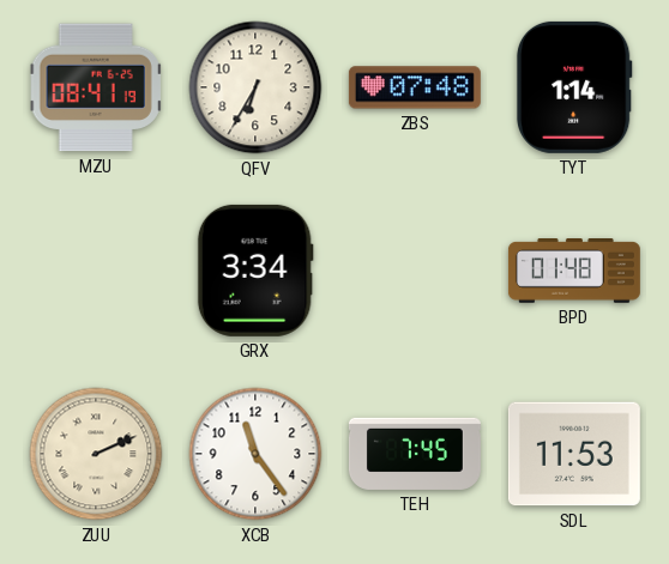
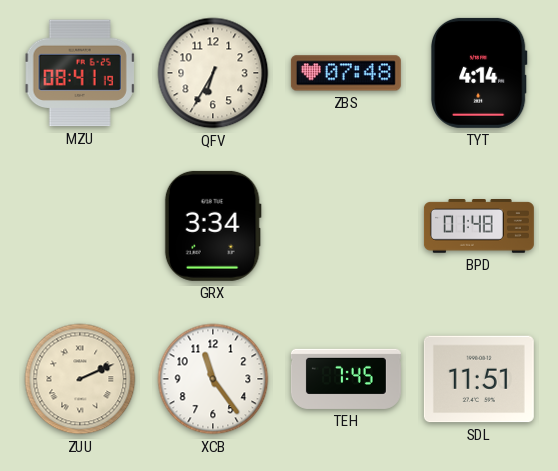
TYT: 1:14 -> 4:14 (479, 73)
SDL: 11:53 -> 11:51 (479, 379)
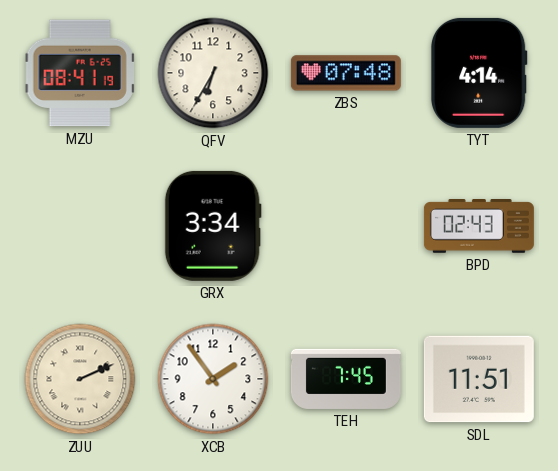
BPD: 01:48 -> 02:43 (479, 227)
XCB: 11:24 -> 1:54 (213, 379)
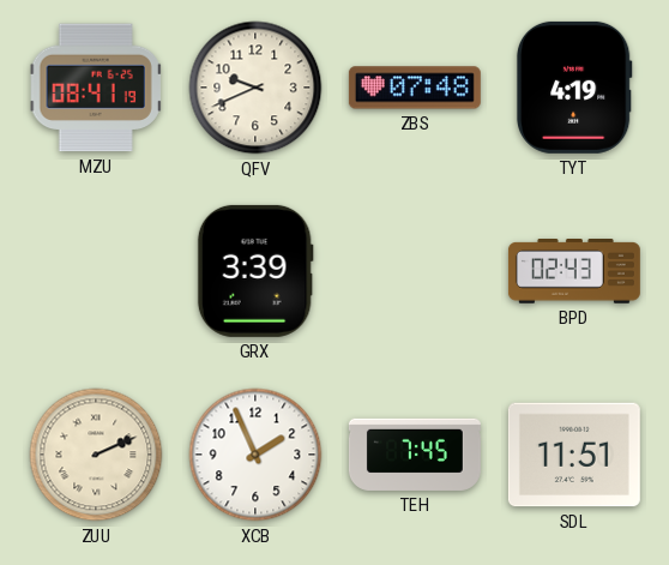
QFV: 6:35 -> 9:41 (255, 88)
TYT: 4:14 -> 4:19 (574, 88)
GRX: 3:34 -> 3:39 (255, 271)
XCB: 1:54 -> 1:56 (255, 455)
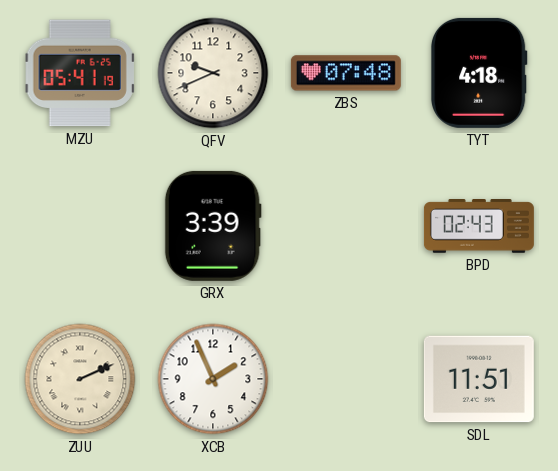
MZU: 08:41 -> 05:41 (80, 73)
TYT: 4:19 -> 4:18 (479, 73)
TEH: 7:45 -> none (415, 455)
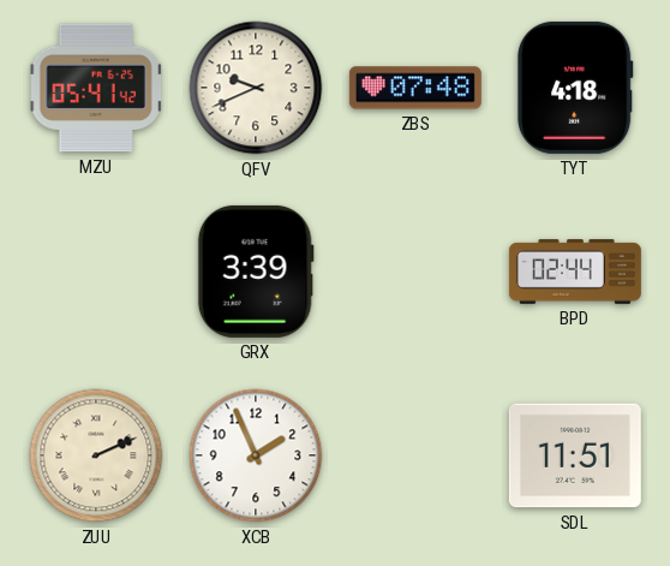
MZU: 05:41:19 -> 05:41:42 (96, 88)
BPD: 02:43 -> 02:44 (575, 273)
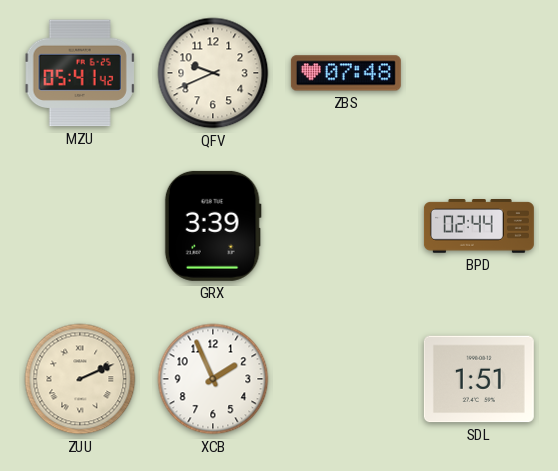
TYT: 4:18 -> none (575, 88)
SDL: 11:51 -> 1:51 (479, 379)
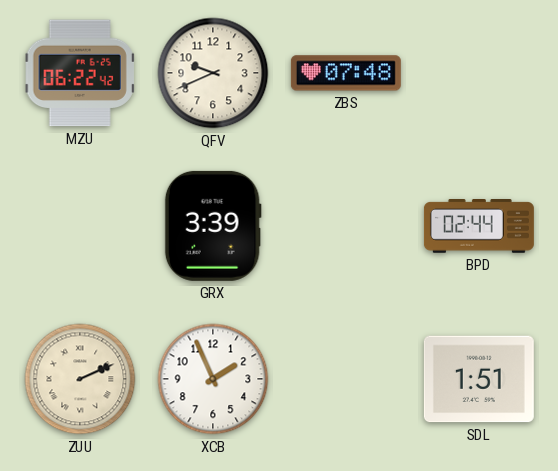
MZU: 05:41 -> 06:22 (80, 73)
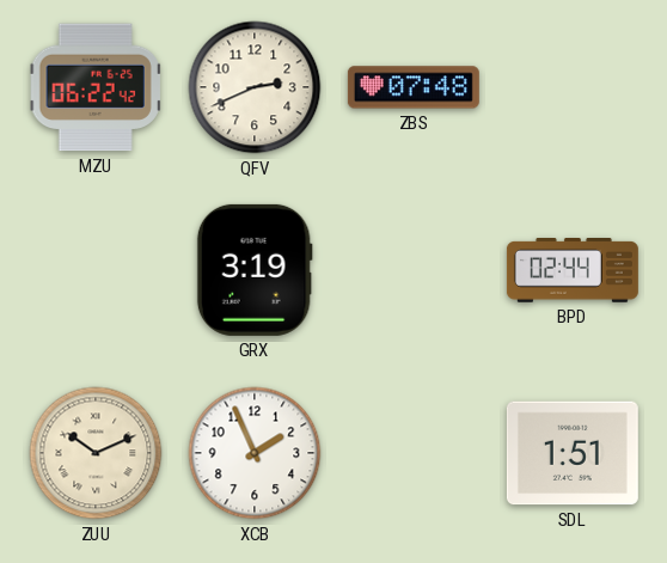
QFV: 9:41 -> 2:41 (255, 87)
GRX: 3:39 -> 3:19 (255, 270)
ZUU: 2:11 -> 10:11 (96, 453)
